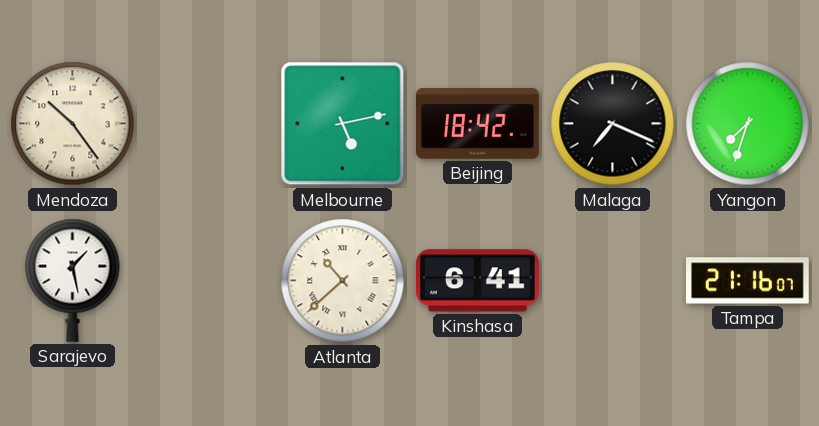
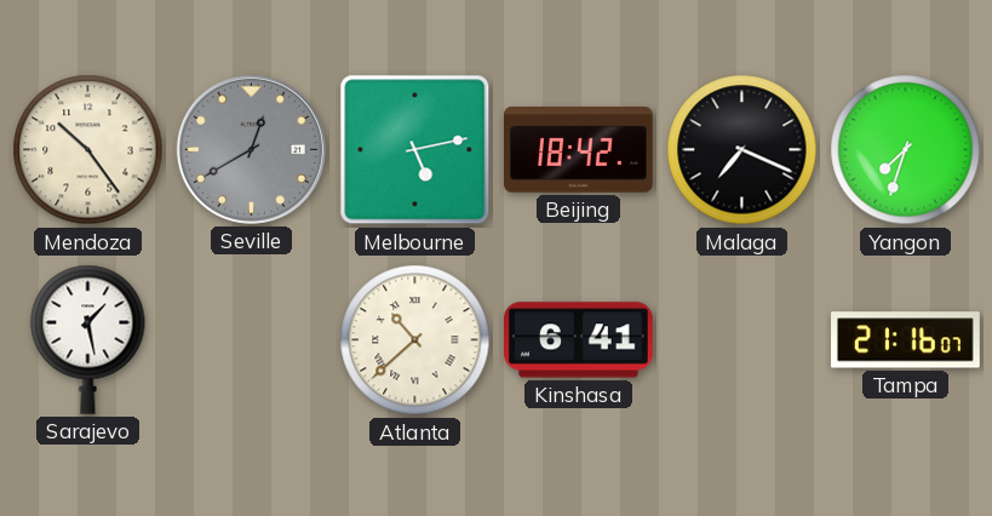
Seville: none -> 12:40 (251, 149)
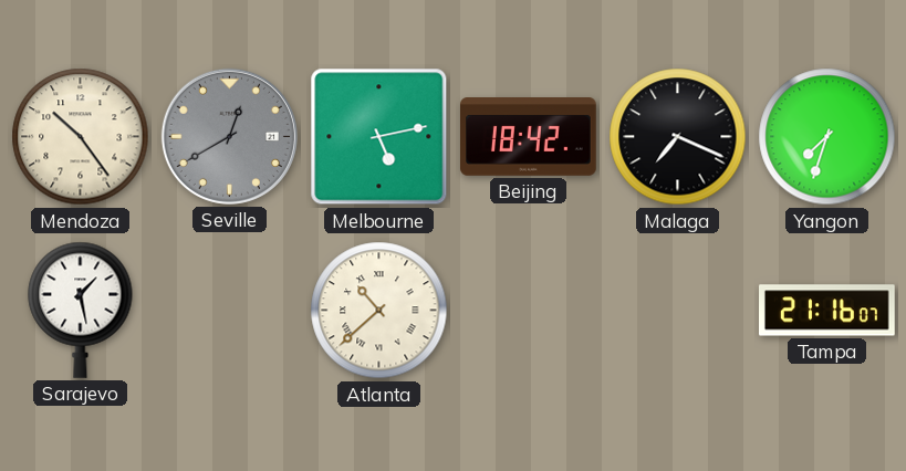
Kinshasa: 6:41 -> none (579, 340)
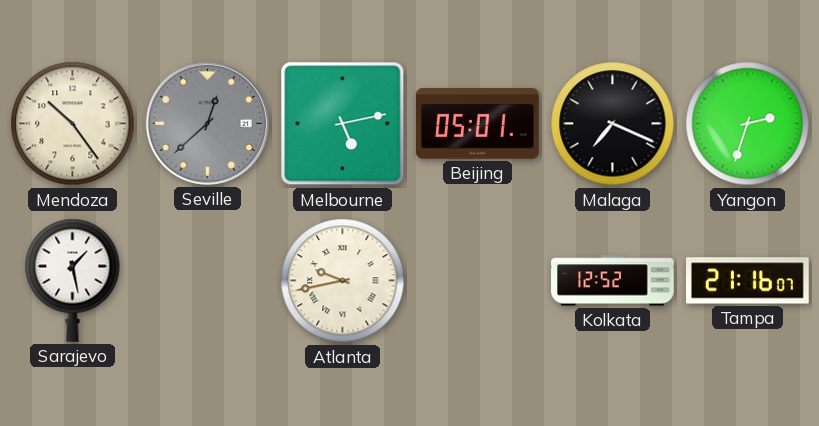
Seville: 12:40 -> 12:38 (207, 123)
Beijing: 18:42 -> 05:01 (478, 124)
Yangon: 7:33 -> 2:33 (748, 124)
Atlanta: 10:38 -> 9:43 (343, 281)
Kolkata: none -> 12:52 (613, 281)
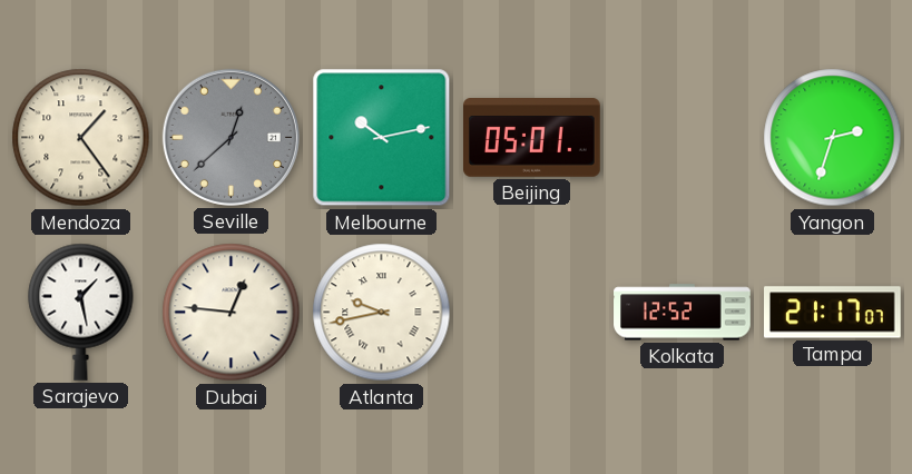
Mendoza: 10:24 -> 1:24 (81, 138)
Melbourne: 5:13 -> 10:13 (382, 138)
Malaga: 7:19 -> none (613, 124)
Dubai: none -> 12:46 (232, 313)
Tampa: 21:16 -> 21:17 (833, 313)
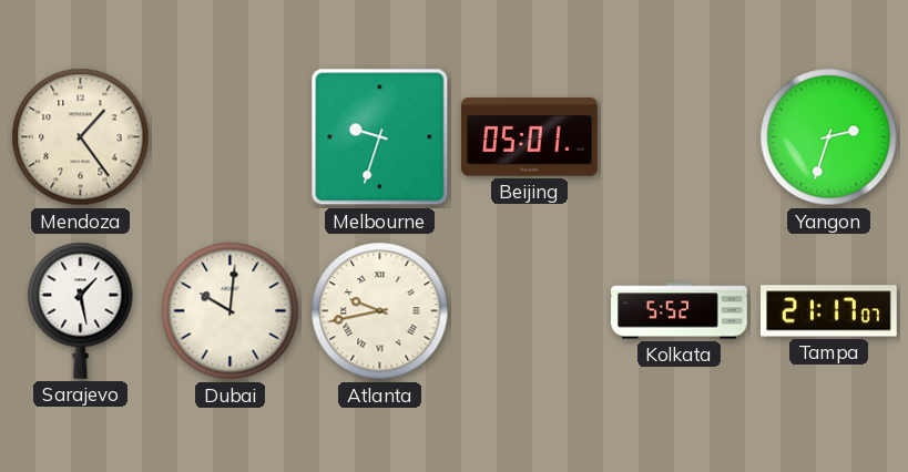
Seville: 12:38 -> none (231, 137)
Melbourne: 10:13 -> 9:33 (380, 137)
Dubai: 12:46 -> 10:01 (231, 311)
Kolkata: 12:52 -> 5:52 (680, 311)
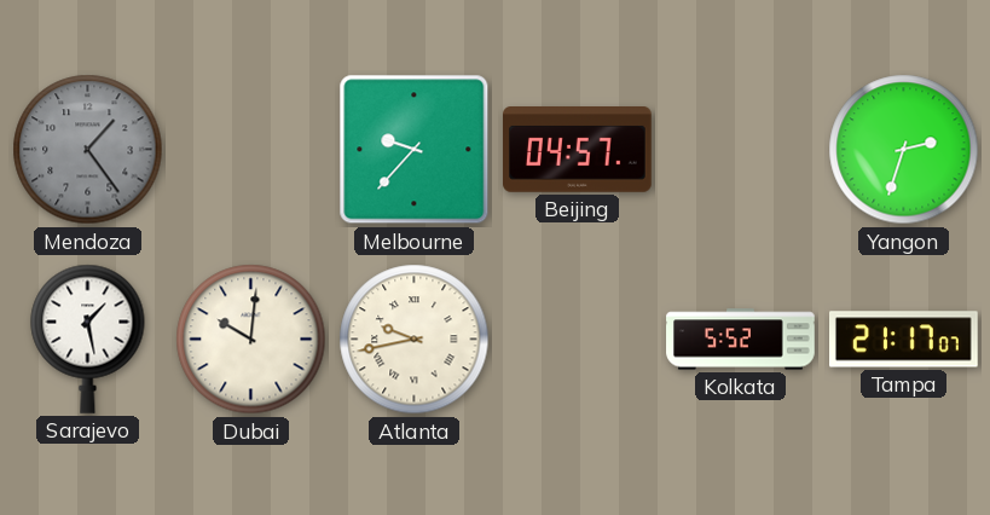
Mendoza dial: cream -> grey (88, 150)
Melbourne: 9:33 -> 9:37 (415, 150)
Beijing: 05:01 -> 04:57 (578, 150)
